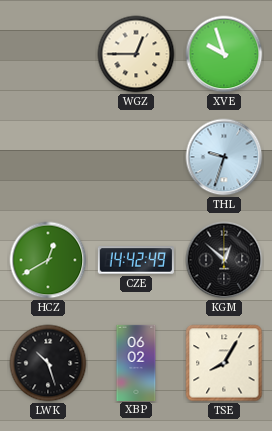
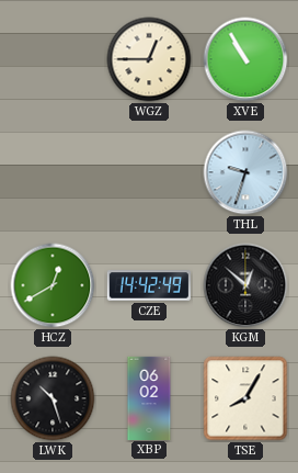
XVE: 9:57 -> 10:55 (245, 59)
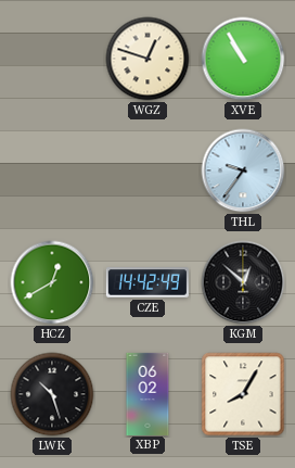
WGZ: 12:45 -> 12:48 (147, 59)
THL: 9:33 -> 9:36 (243, 170)
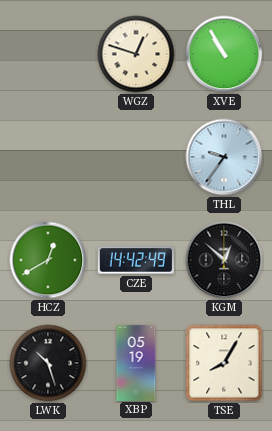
XBP: 06:02 -> 05:19 (136, 362)
